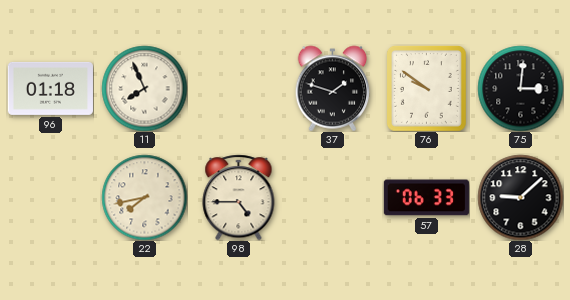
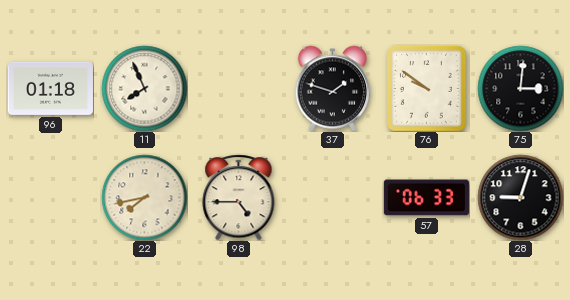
28: 9:08 -> 9:03 (520, 197)
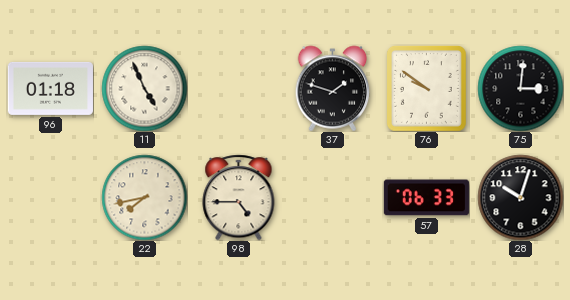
11: 7:56 -> 4:56 (144, 88)
28: 9:03 -> 10:03 (520, 197)
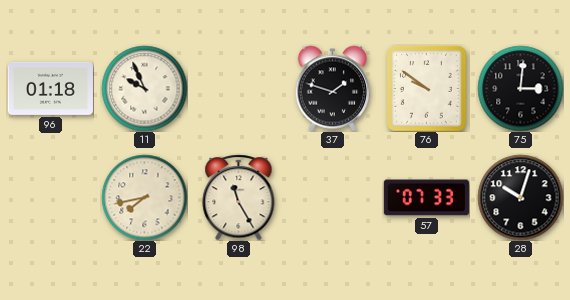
11: 4:56 -> 9:56 (144, 88)
98: 4:45 -> 11:25 (239, 197)
57: 06:33 -> 07:33 (426, 198)
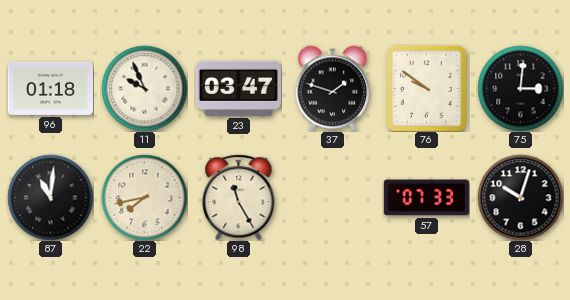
23: none -> 03:47 (238, 88)
87: none -> 11:01 (50, 197)
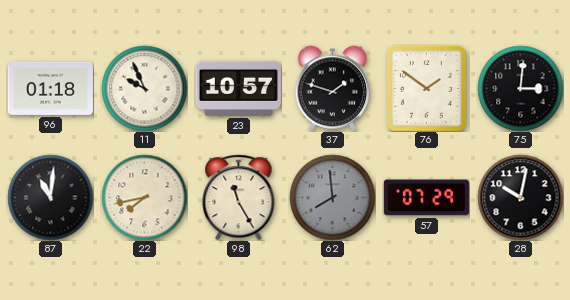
23: 03:47 -> 10:57 (238, 88)
76: 9:51 -> 1:51 (426, 89)
62: none -> 7:59 (332, 197)
57: 07:33 -> 07:29 (426, 198)
28: 10:03 -> 10:02 (520, 197)
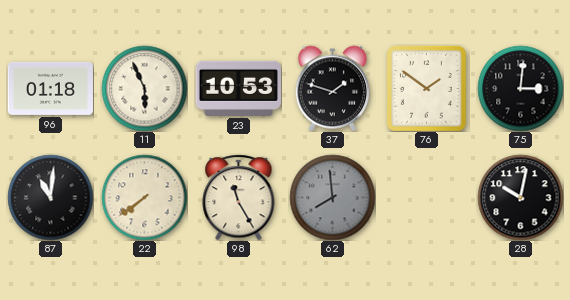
11: 9:56 -> 5:56 (144, 88)
23: 10:57 -> 10:53 (238, 88)
22: 7:43 -> 7:39 (144, 197)
57: 07:29 -> none (426, 198)
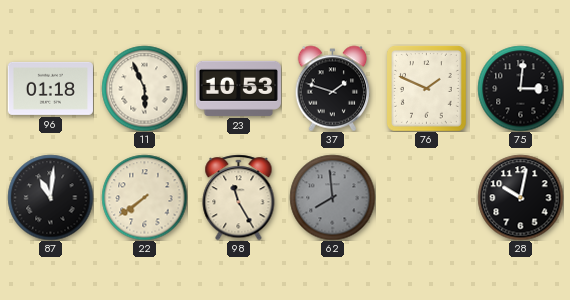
76: 1:51 -> 1:49 (426, 89)
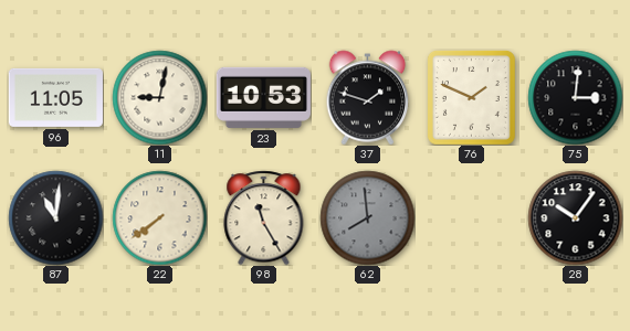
96: 01:18 -> 11:05 (55, 97)
11: 5:56 -> 9:02 (159, 97)
28: 10:02 -> 10:06 (575, 217)
